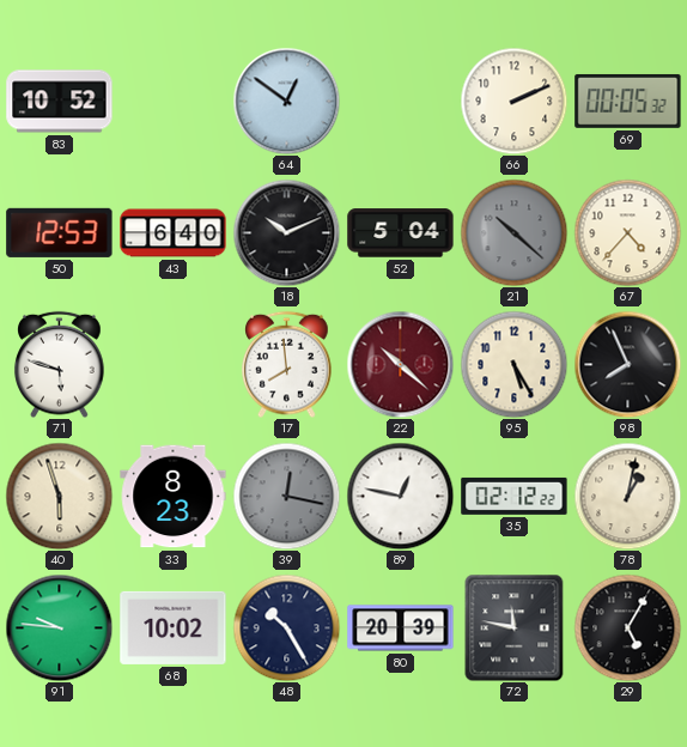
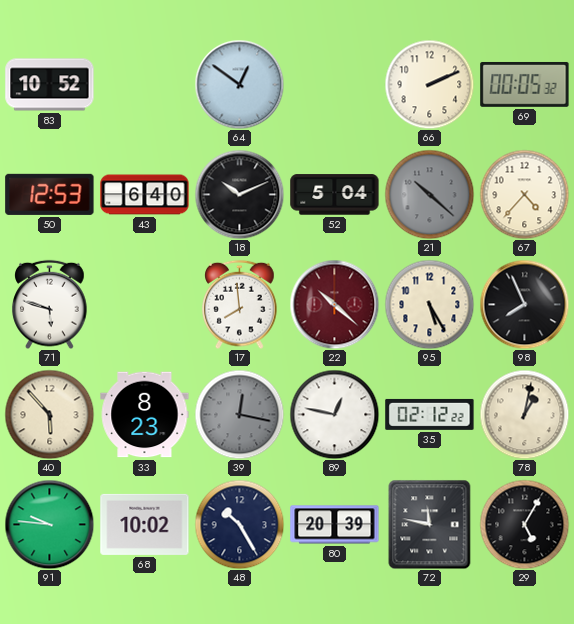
40: 5:57 -> 5:53 (49, 414)
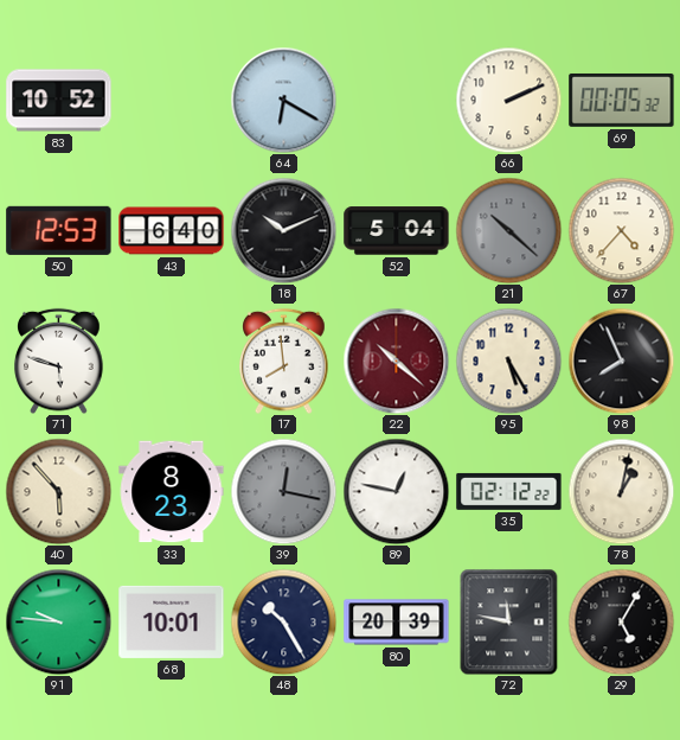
64: 12:51 -> 6:20 (283, 100)
68: 10:02 -> 10:01 (172, 621)
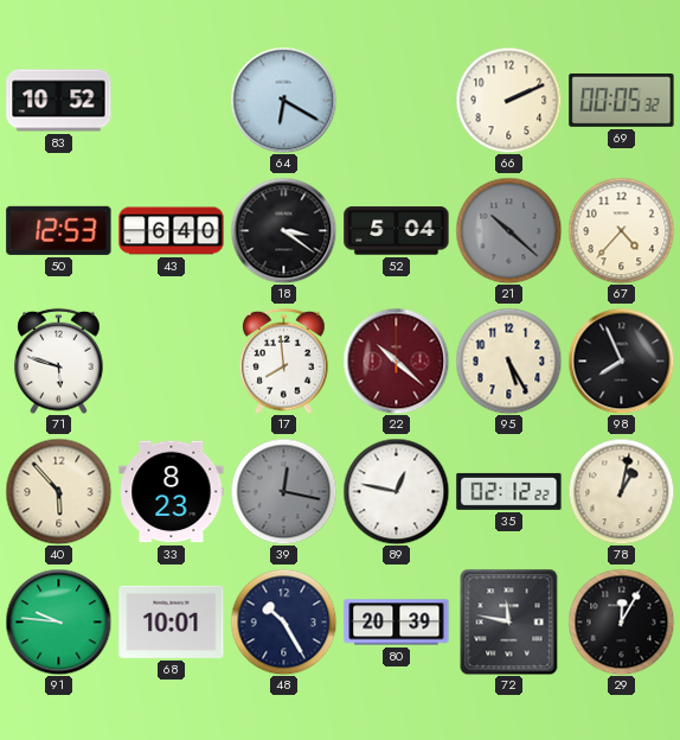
18: 10:11 -> 3:21 (283, 230)
29: 5:05 -> 12:05 (621, 621)
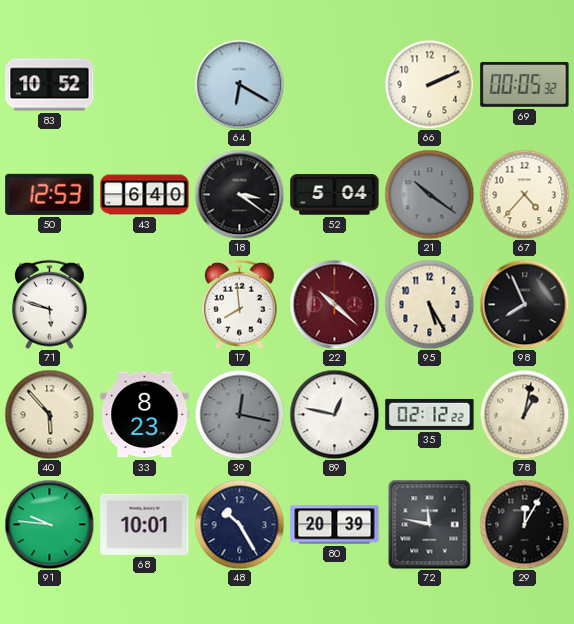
21: 10:22 -> 10:21 (429, 194)
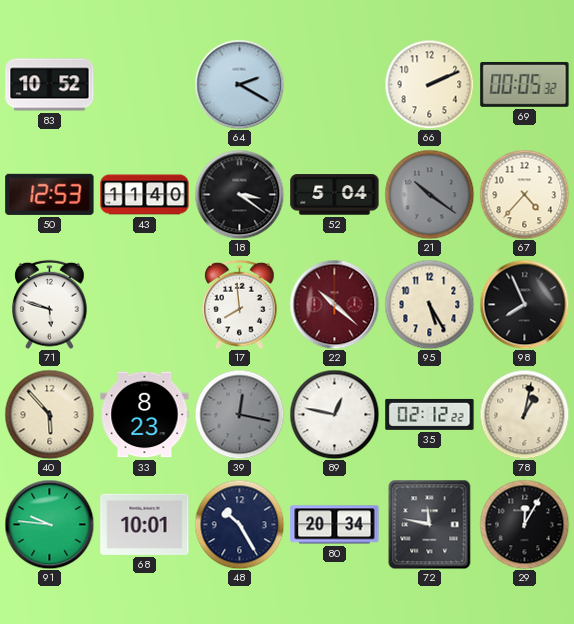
64: 6:20 -> 2:20 (239, 84)
43: 6:40 -> 11:40 (145, 195)
80: 20:39 -> 20:34 (335, 525)
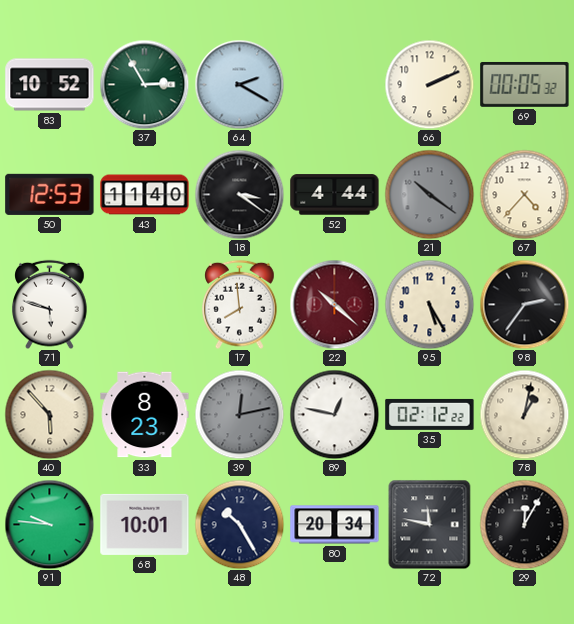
37: none -> 2:55 (144, 84)
52: 5:04 -> 4:44 (335, 195)
98: 7:56 -> 2:36 (524, 304)
39: 12:17 -> 12:13 (239, 414)
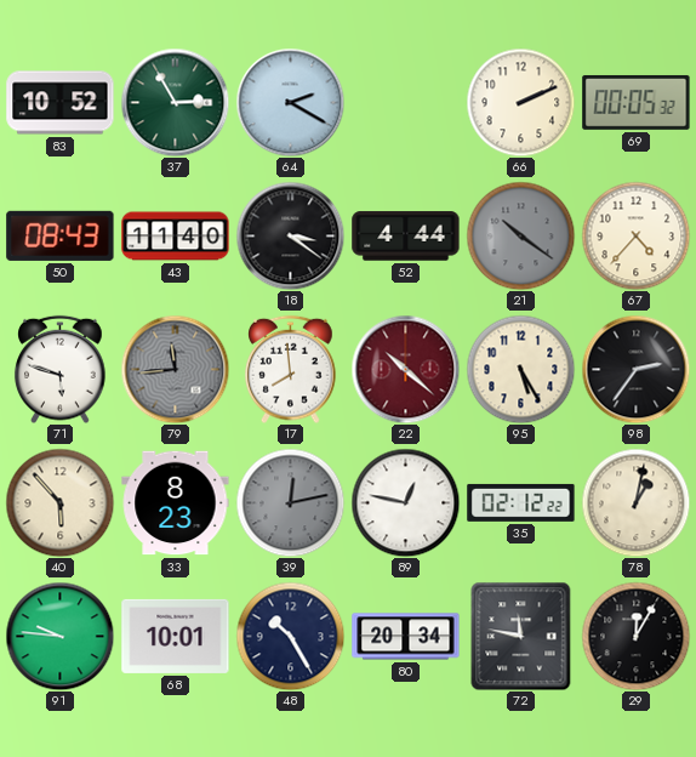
50: 12:53 -> 08:43 (61, 235)
79: none -> 11:44 (175, 369)
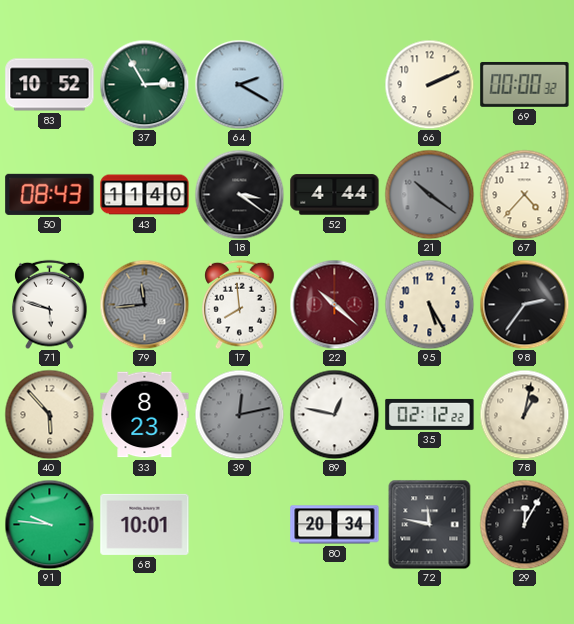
69: 00:05 -> 00:00 (525, 84)
48: 10:25 -> none (290, 636)
